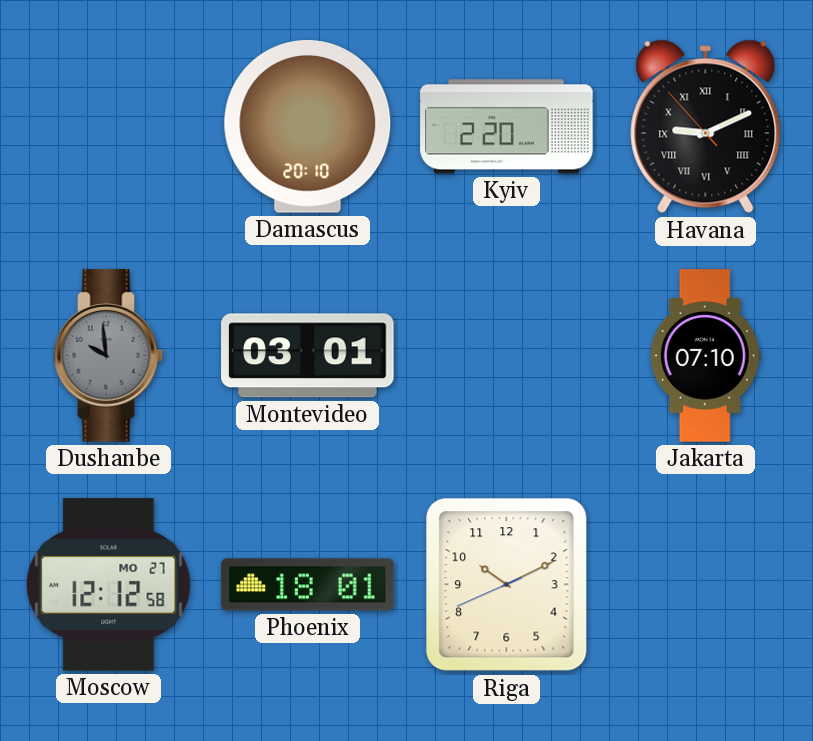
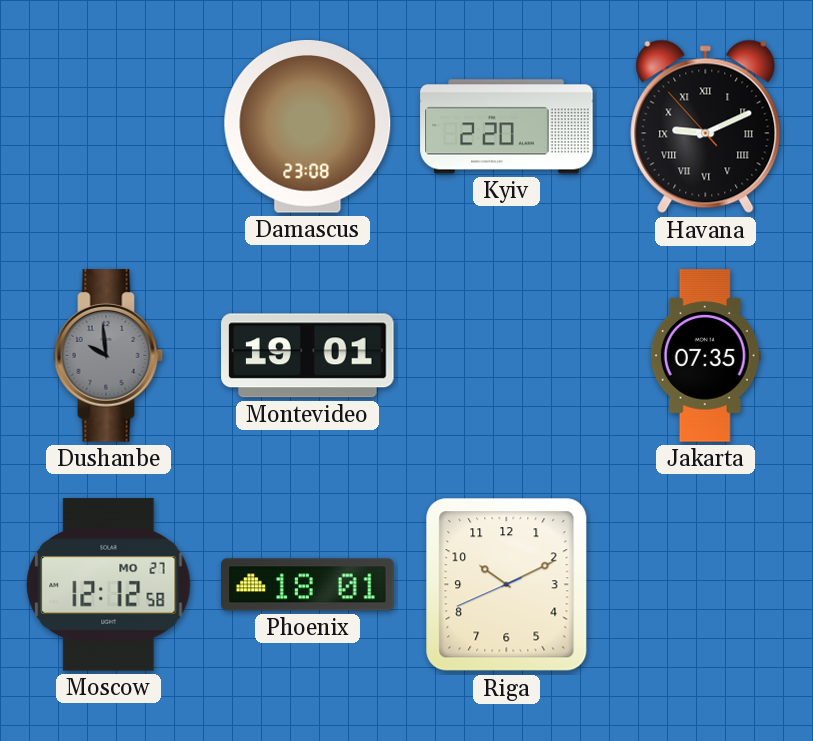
Damascus: 20:10 -> 23:08 (308, 127)
Montevideo: 03:01 -> 19:01 (308, 356)
Jakarta: 07:10 -> 07:35 (705, 356)
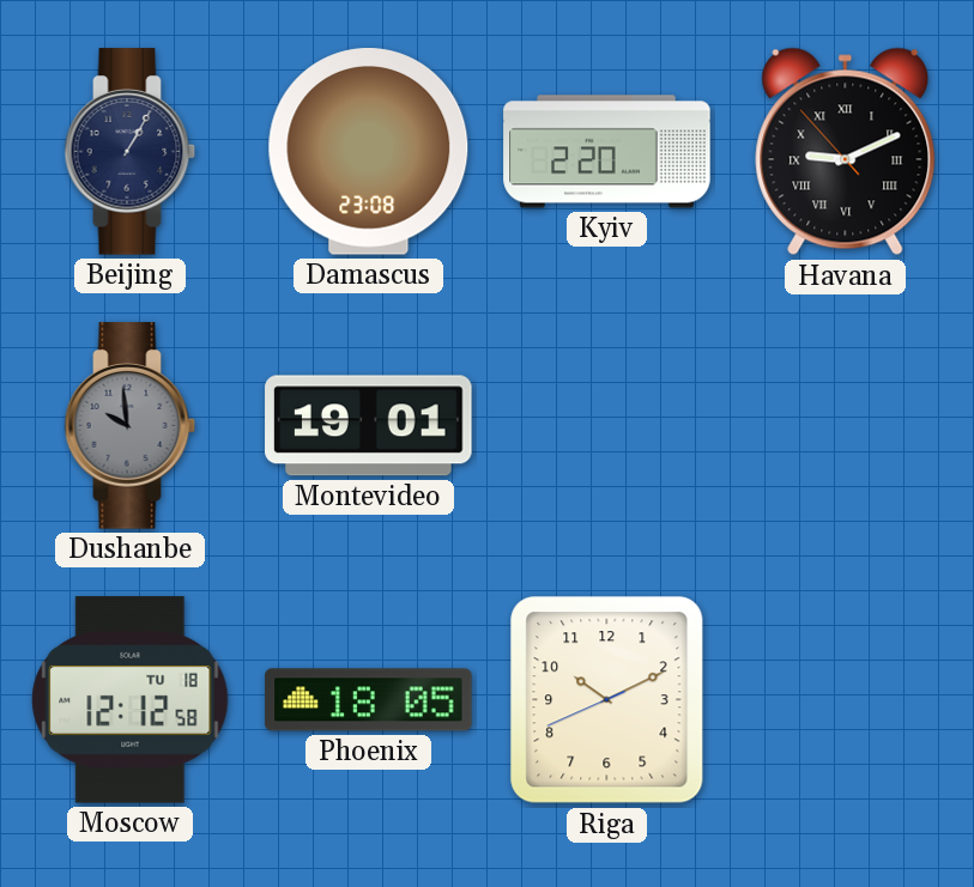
Beijing: none -> 1:05 (131, 152)
Jakarta: 07:35 -> none (705, 356)
Moscow date: MO 27 -> TU 18 (131, 700)
Phoenix: 18:01 -> 18:05 (369, 700)
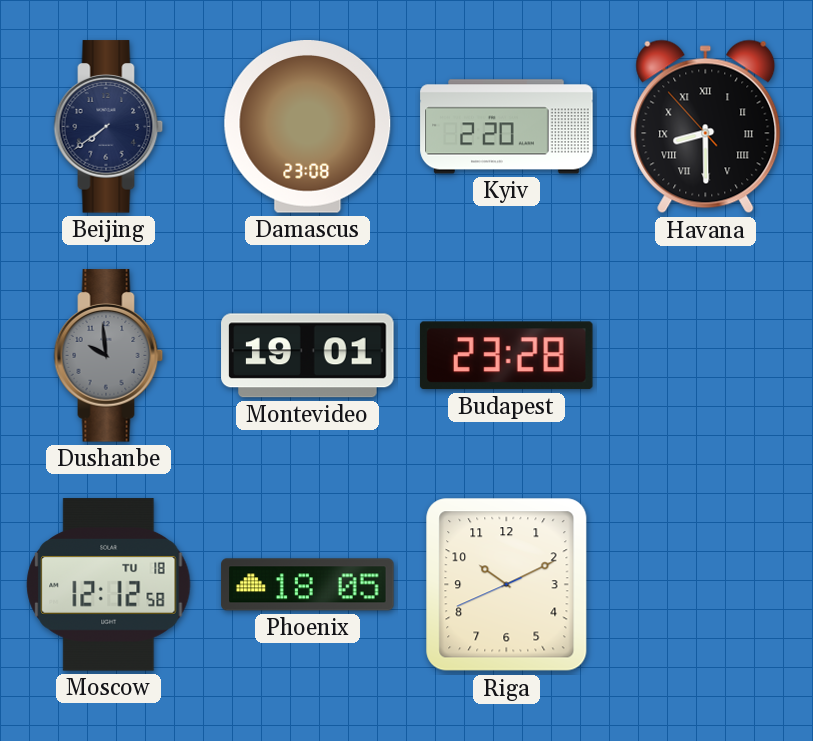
Beijing: 1:05 -> 7:39 (109, 127)
Havana: 9:10 -> 8:29 (706, 127)
Budapest: none -> 23:28 (506, 356)
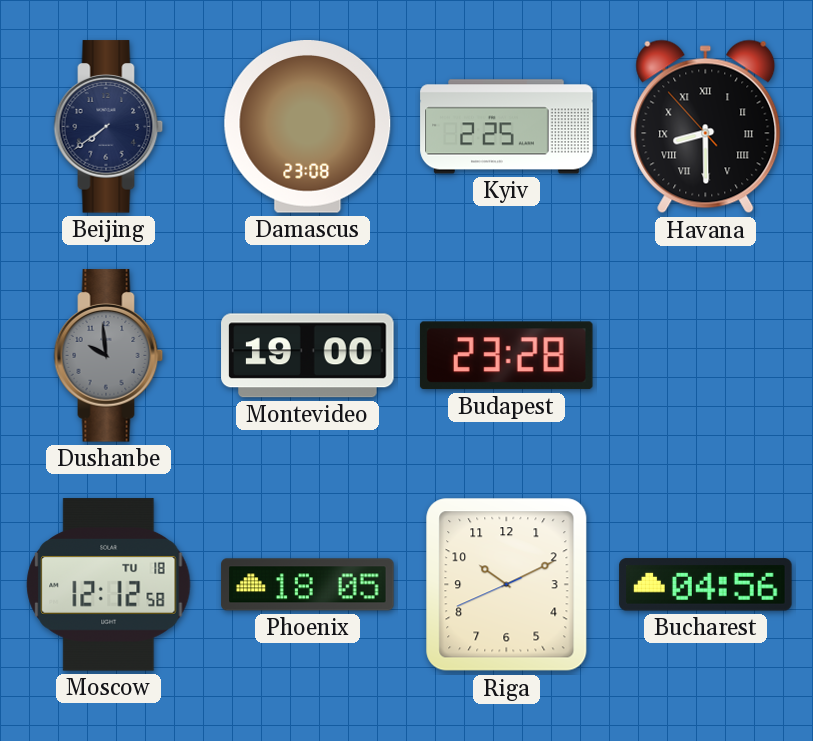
Kyiv: 2:20 -> 2:25 (507, 127)
Montevideo: 19:01 -> 19:00 (308, 356)
Bucharest: none -> 04:56 (706, 585)
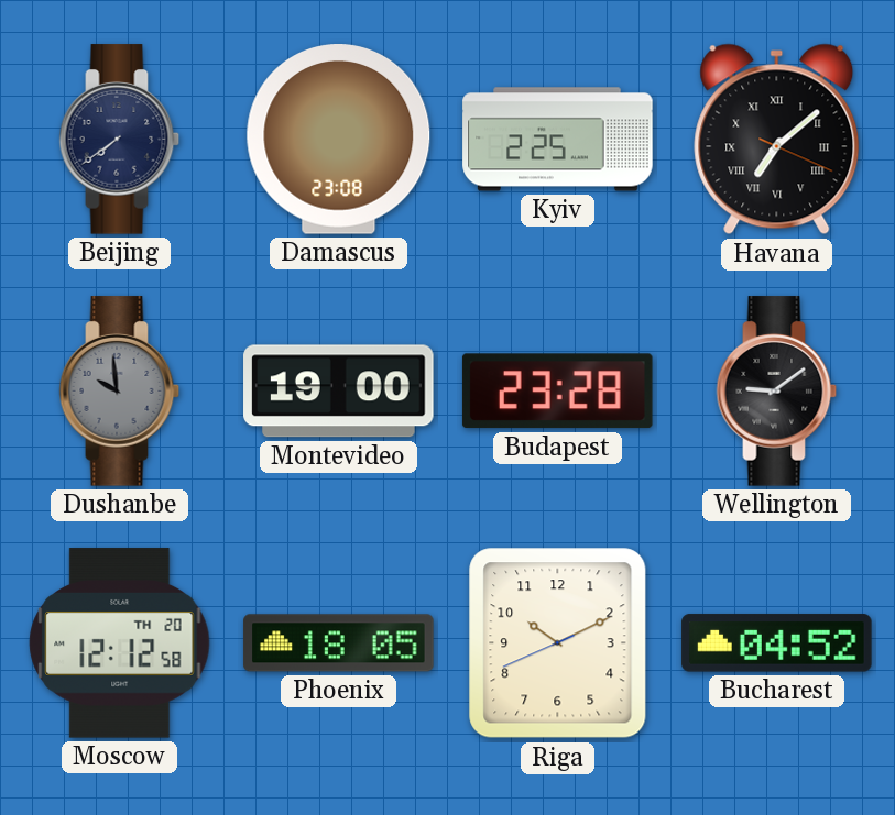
Havana: 8:29 -> 7:08 (777, 140)
Wellington: none -> 9:09 (777, 392)
Moscow date: TU 18 -> TH 20 (120, 643)
Bucharest: 04:56 -> 04:52 (777, 643)
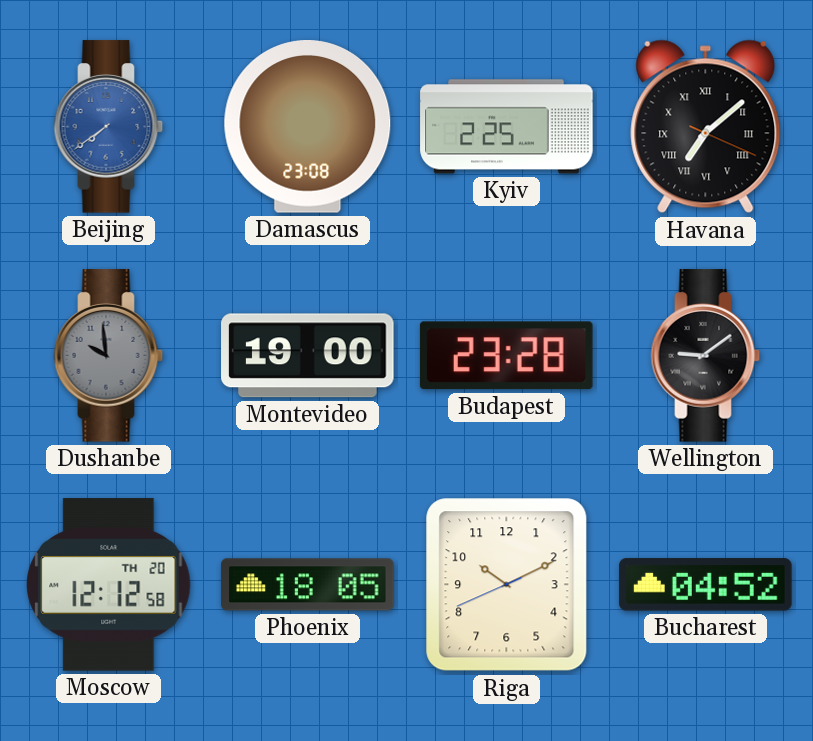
Beijing dial: navy -> blue (109, 127)
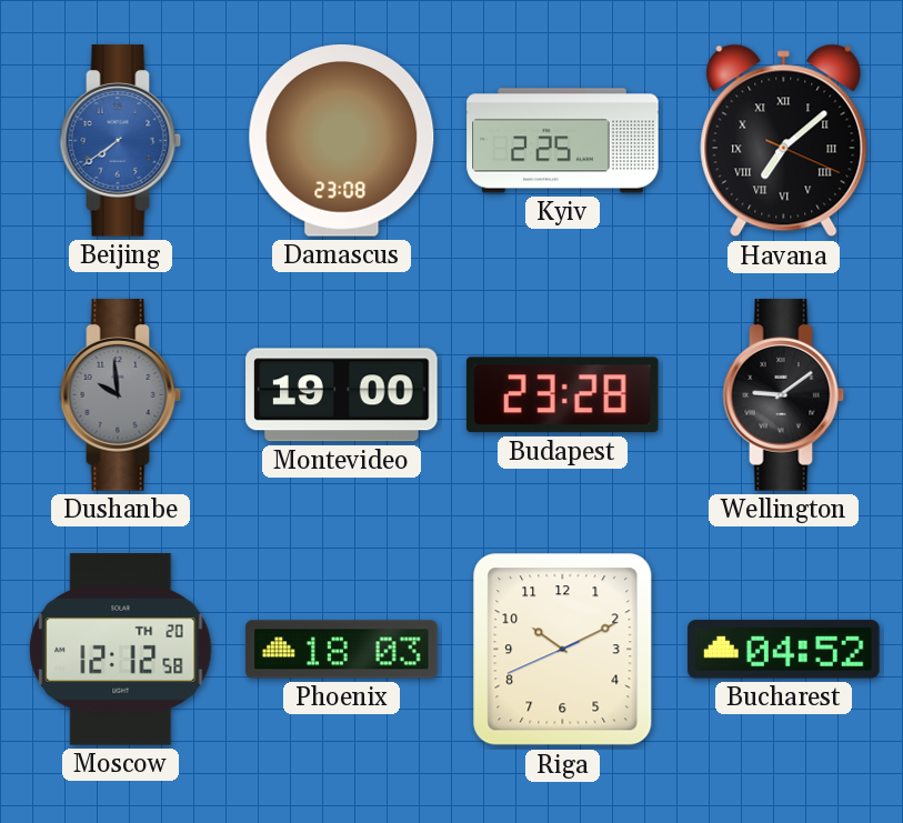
Phoenix: 18:05 -> 18:03 (342, 650)
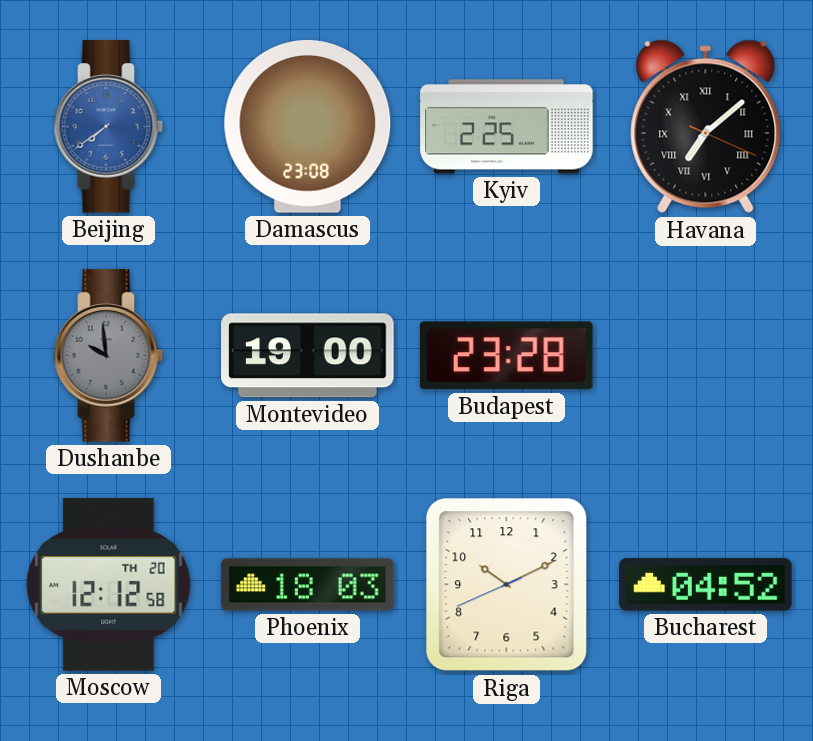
Wellington: 9:09 -> none (784, 395)
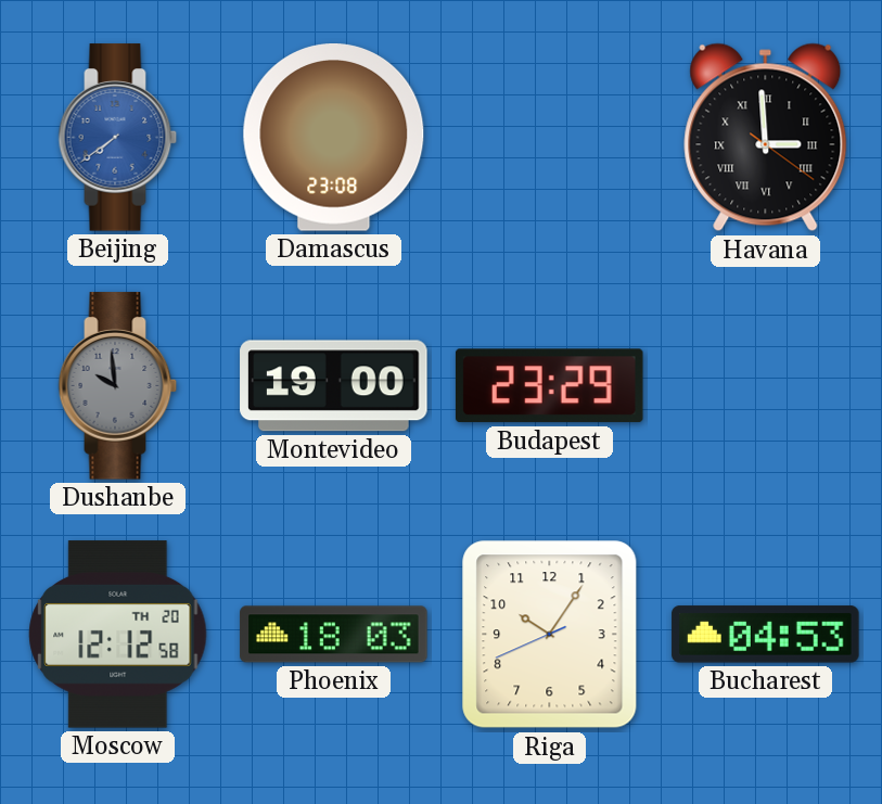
Kyiv: 2:25 -> none (507, 127)
Havana: 7:08 -> 2:59 (766, 138)
Budapest: 23:28 -> 23:29 (549, 386)
Riga: 10:10 -> 10:05 (550, 635)
Bucharest: 04:52 -> 04:53 (766, 635)
